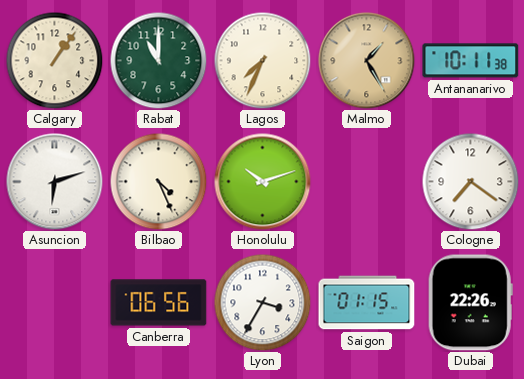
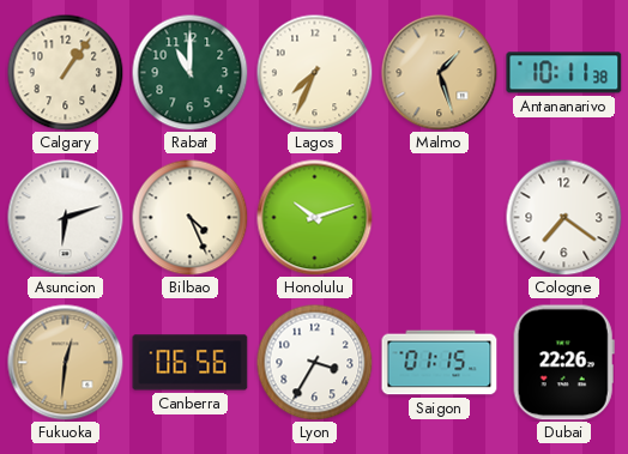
Malmo: 1:25 -> 1:27 (440, 73)
Fukuoka: none -> 12:31 (66, 363)
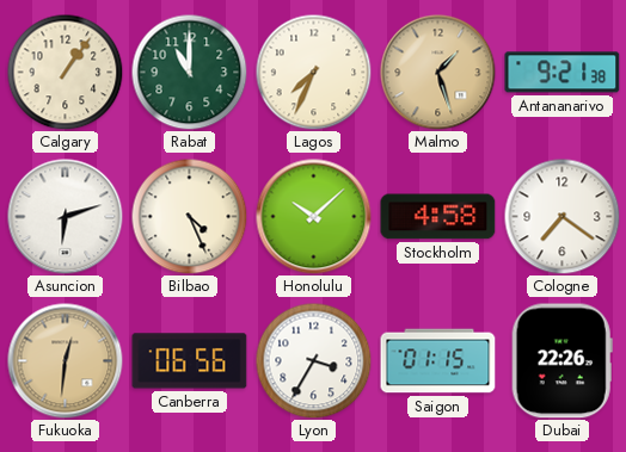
Antananarivo: 10:11 -> 9:21 (563, 73)
Honolulu: 10:12 -> 10:08 (314, 217)
Stockholm: none -> 4:58 (438, 217)
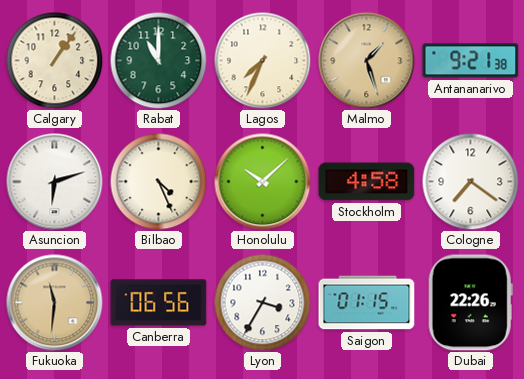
Fukuoka: 12:31 -> 11:31 (55, 303)
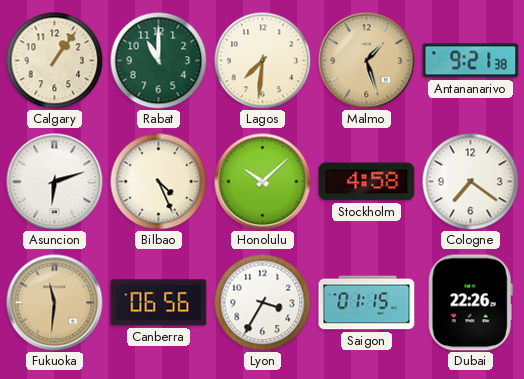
Lagos: 7:34 -> 7:31 (262, 60)
